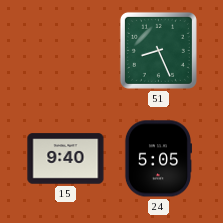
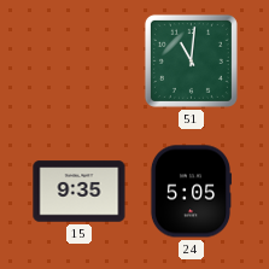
51: 8:26 -> 11:01 (191, 60)
15: 9:40 -> 9:35 (80, 192)
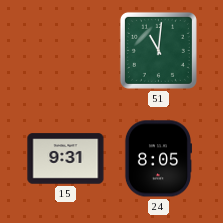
15: 9:35 -> 9:31 (66, 159)
24: 5:05 -> 8:05 (158, 159)
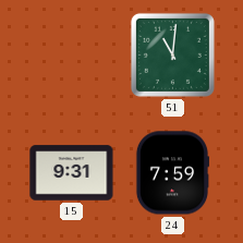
24: 8:05 -> 7:59 (172, 173)
